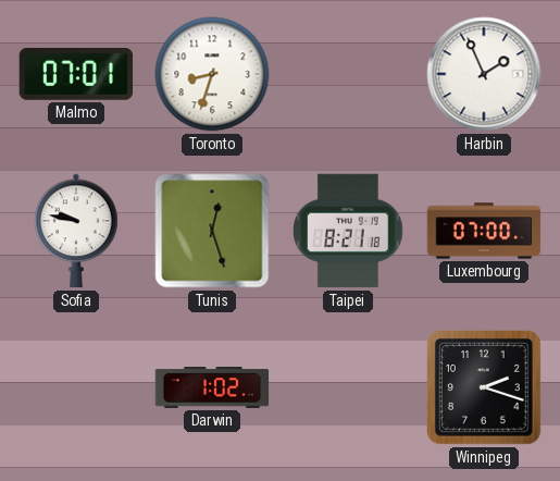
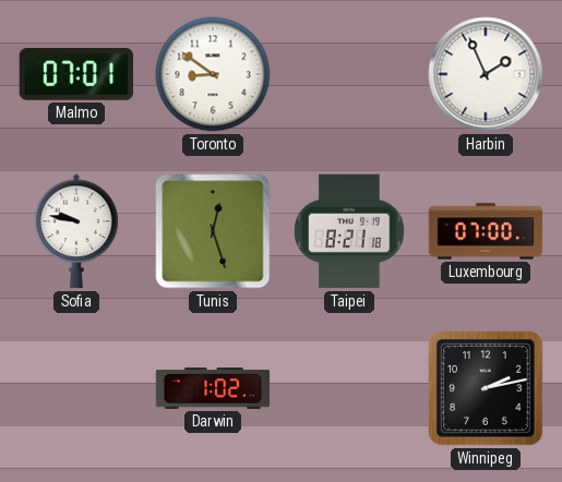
Toronto: 8:33 -> 8:51 (213, 74)
Winnipeg: 2:18 -> 2:13 (487, 389)
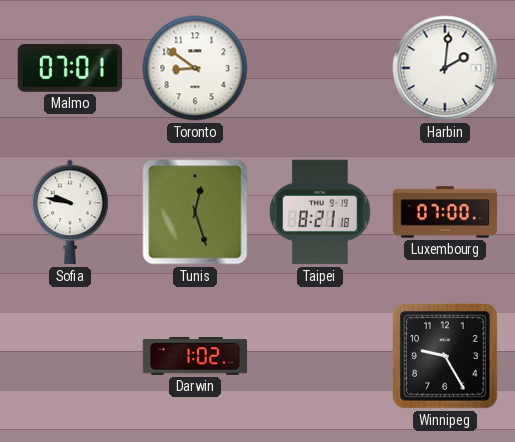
Harbin: 1:56 -> 2:01 (445, 68)
Winnipeg: 2:13 -> 9:25 (446, 357)
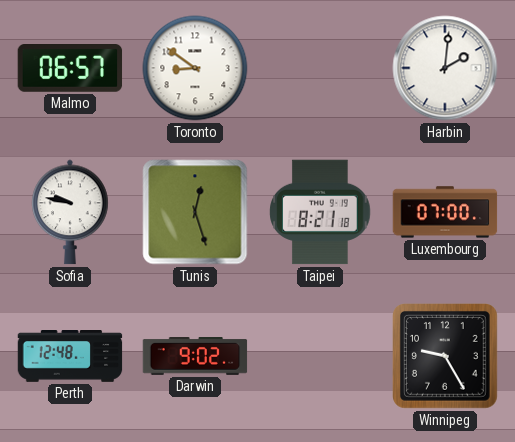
Malmo: 07:01 -> 06:57 (70, 69)
Perth: none -> 12:48 (70, 357)
Darwin: 1:02 -> 9:02 (195, 356)
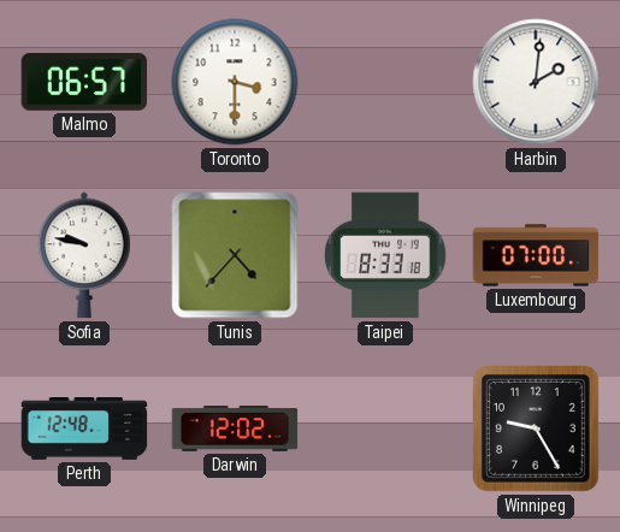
Toronto: 8:51 -> 3:30 (235, 82)
Tunis: 12:27 -> 4:37 (235, 255)
Taipei: 8:21 -> 8:33 (385, 255)
Darwin: 9:02 -> 12:02 (235, 428)
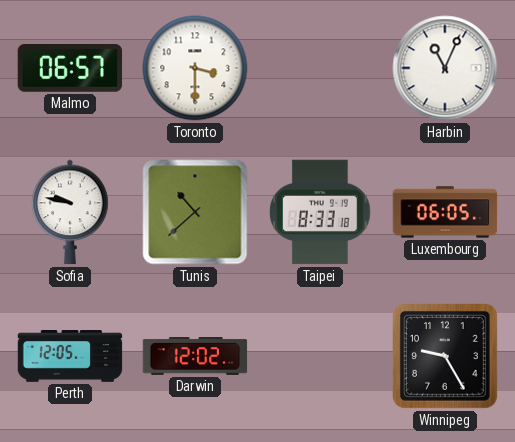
Harbin: 2:01 -> 11:04 (445, 68)
Tunis: 4:37 -> 10:38 (195, 212)
Luxembourg: 07:00 -> 06:05 (445, 212)
Perth: 12:48 -> 12:05 (70, 357)
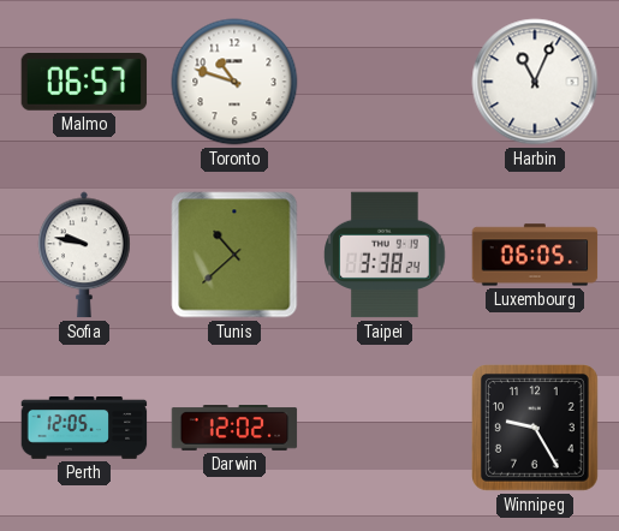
Toronto: 3:30 -> 10:48 (234, 82)
Taipei: 8:33 -> 3:38 (385, 255)
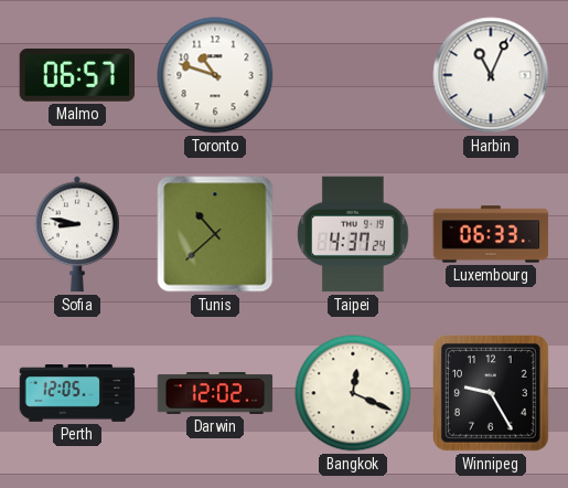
Sofia: 9:47 -> 8:47 (77, 234)
Taipei: 3:38 -> 4:37 (353, 234)
Luxembourg: 06:05 -> 06:33 (491, 234)
Bangkok: none -> 12:19 (353, 393)
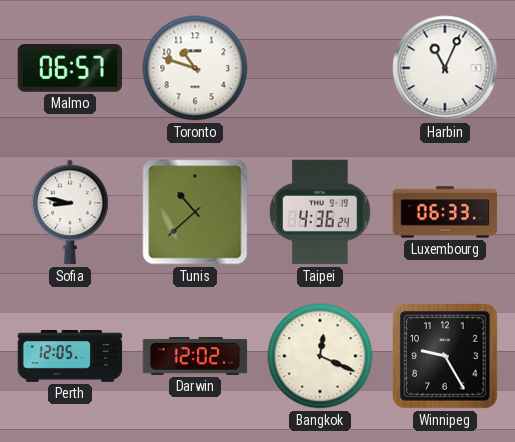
Taipei: 4:37 -> 4:36 (320, 212)
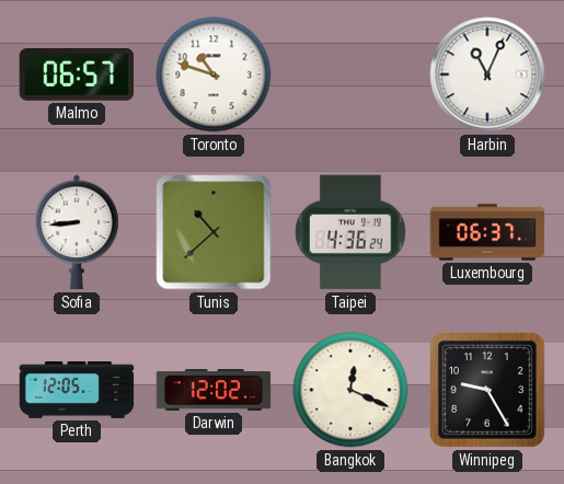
Sofia: 8:47 -> 8:44 (77, 232)
Luxembourg: 06:33 -> 06:37 (487, 232)
